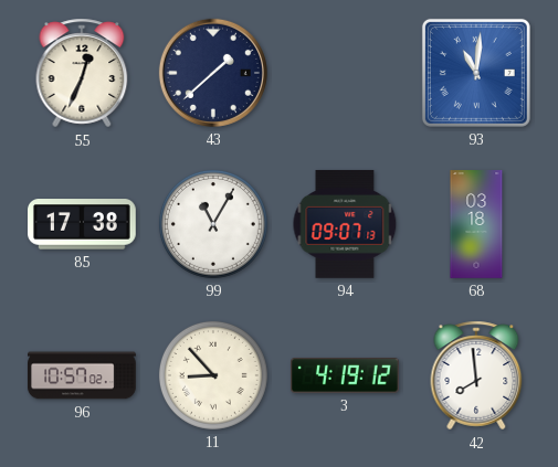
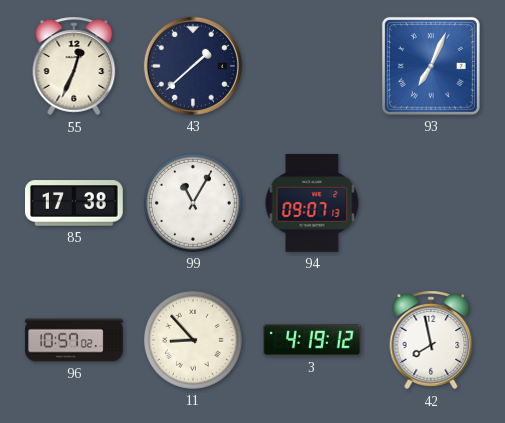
93: 11:01 -> 7:04 (431, 66)
68: 03:18 -> none (476, 224)
42: 7:59 -> 7:58 (431, 340)
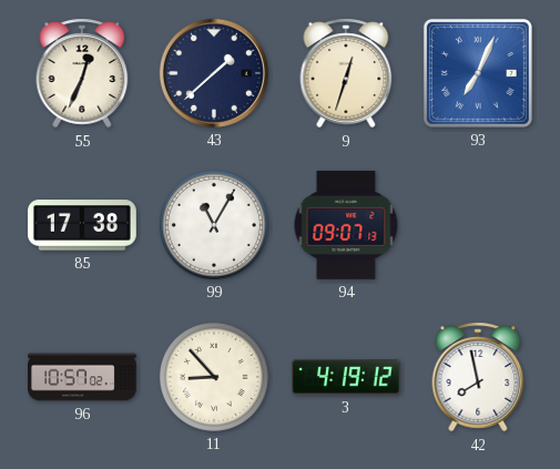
9: none -> 12:33 (346, 73)
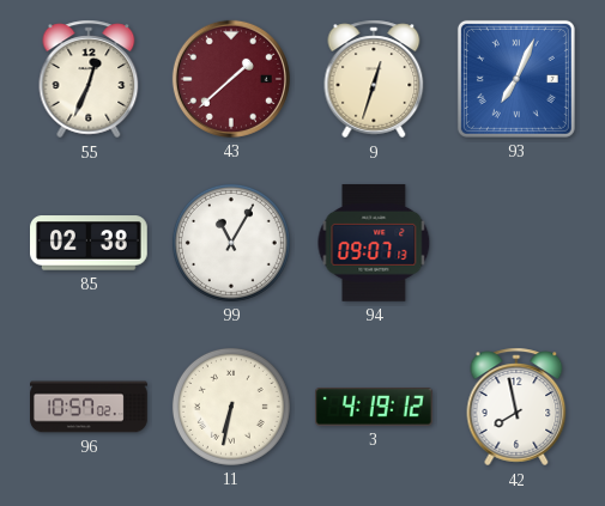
43 dial: navy -> burgundy (231, 79)
85: 17:38 -> 02:38 (90, 243)
11: 8:53 -> 6:32 (231, 407)
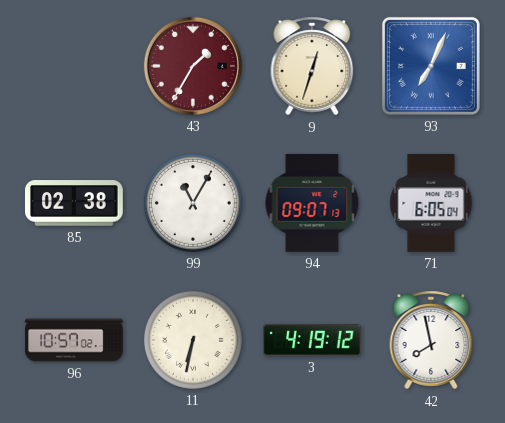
55: 12:34 -> none (89, 79)
43: 1:38 -> 1:35 (193, 66)
71: none -> 6:05 (431, 204)
